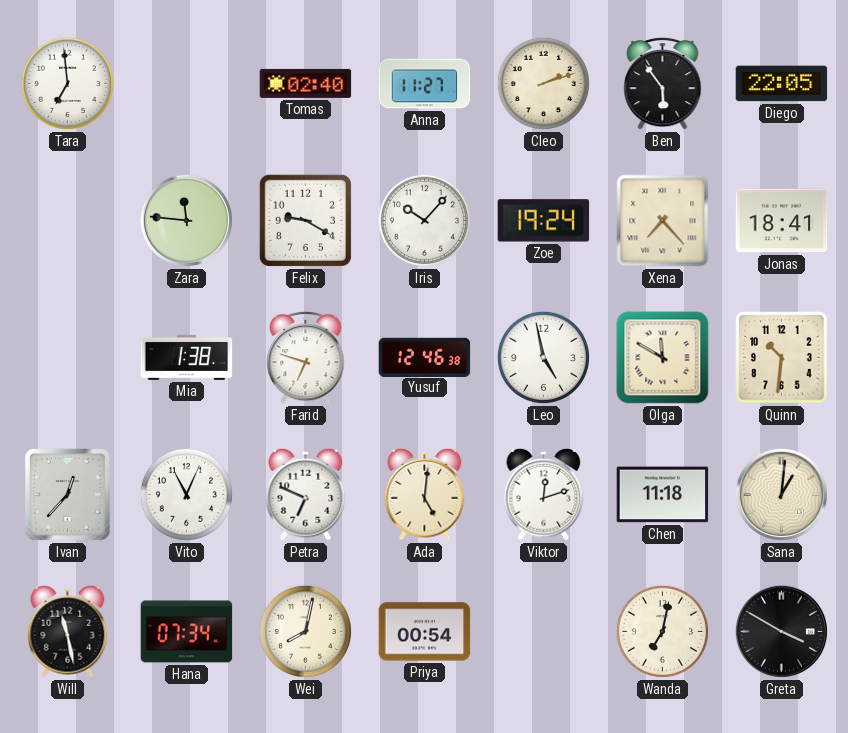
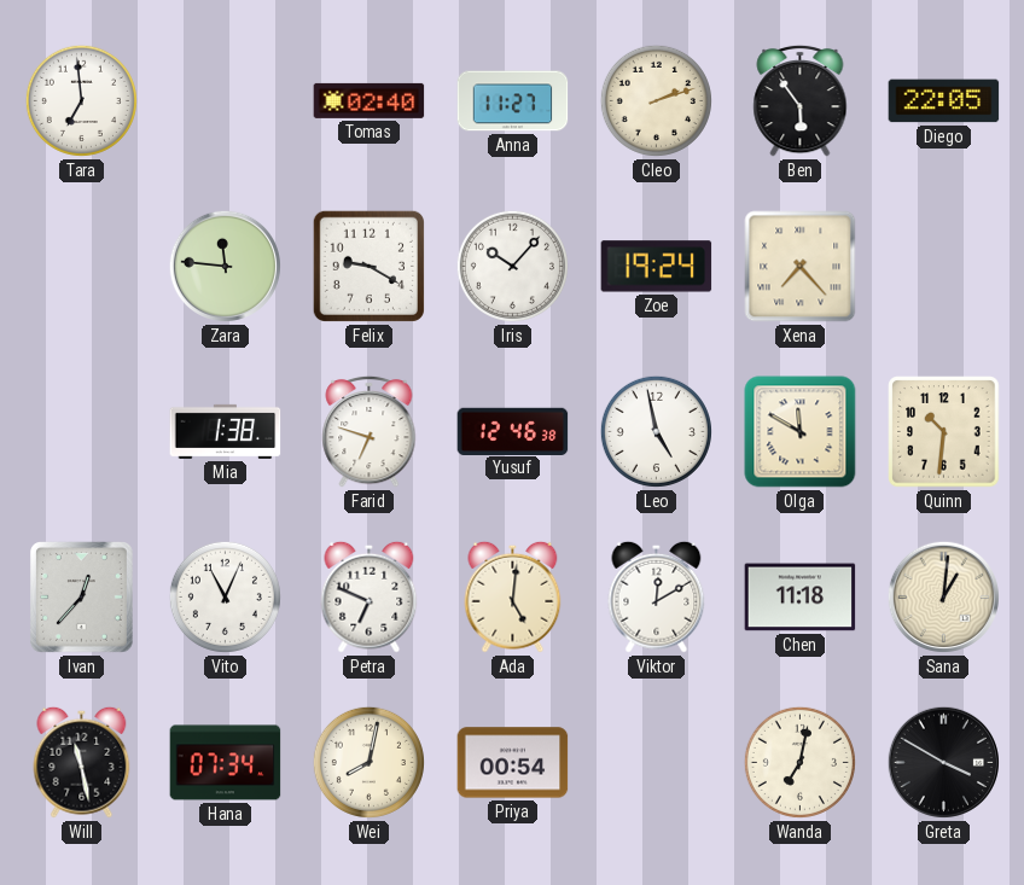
Jonas: 18:41 -> none (782, 221)
Viktor: 12:12 -> 12:10 (657, 596)
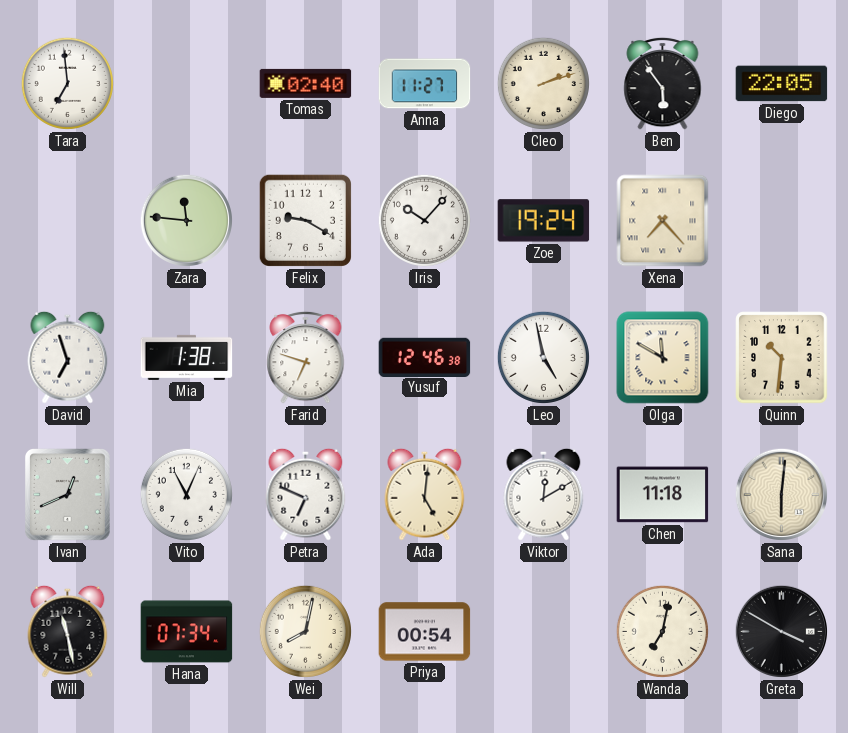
David: none -> 6:57 (68, 357)
Ivan: 12:37 -> 12:41 (68, 495)
Sana: 1:01 -> 6:01 (781, 494)
